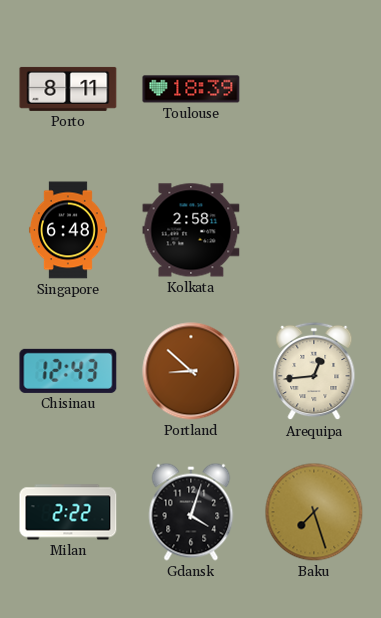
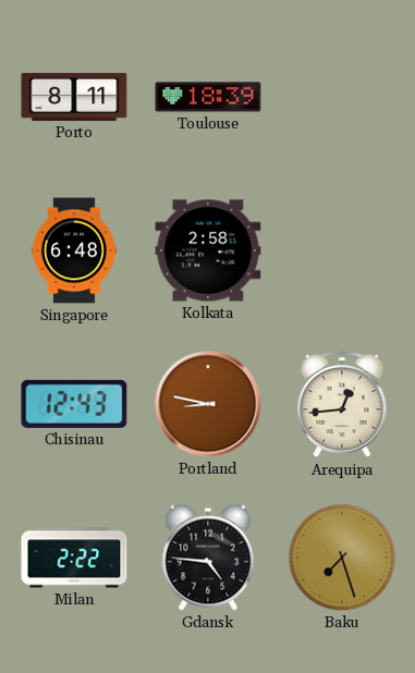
Portland: 8:52 -> 8:47 (208, 404)
Gdansk: 4:03 -> 4:46 (208, 558)
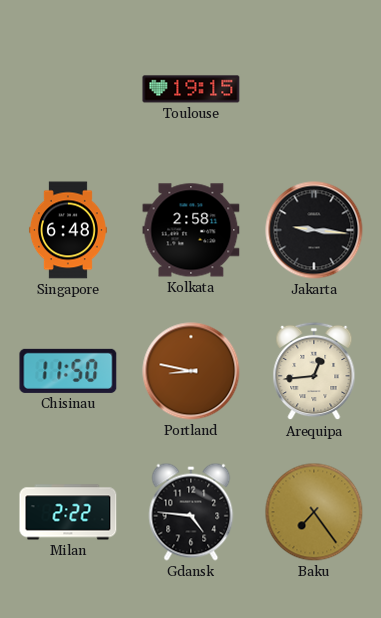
Porto: 8:11 -> none (74, 97)
Toulouse: 18:39 -> 19:15 (191, 89)
Jakarta: none -> 9:16 (314, 230)
Chisinau: 12:43 -> 11:50 (68, 371)
Baku: 7:27 -> 7:24 (314, 512)
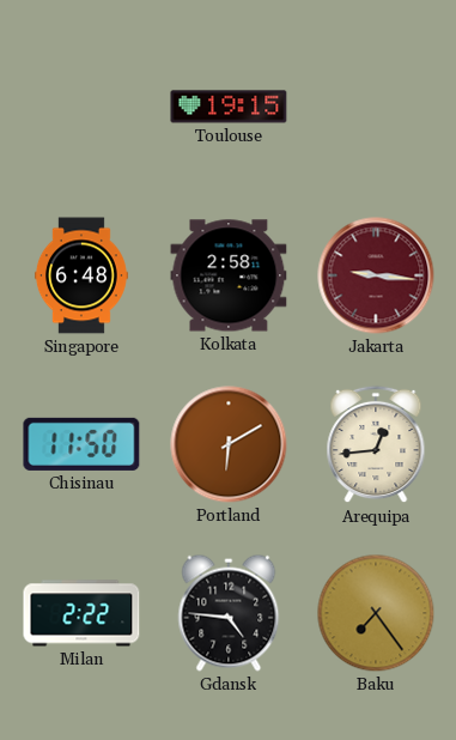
Jakarta dial: black -> burgundy (376, 275)
Portland: 8:47 -> 6:10 (229, 444)
